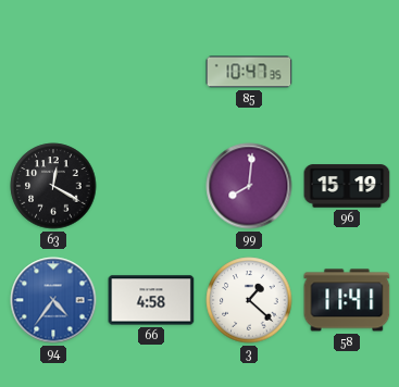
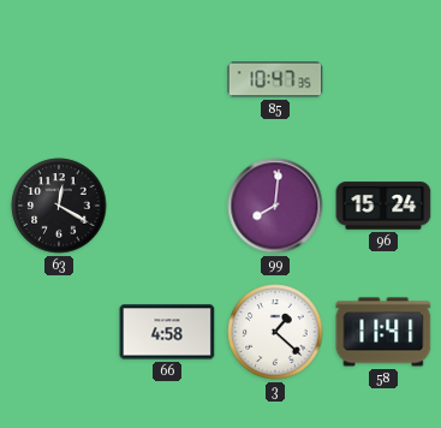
96: 15:19 -> 15:24 (383, 206)
94: 4:36 -> none (53, 300)
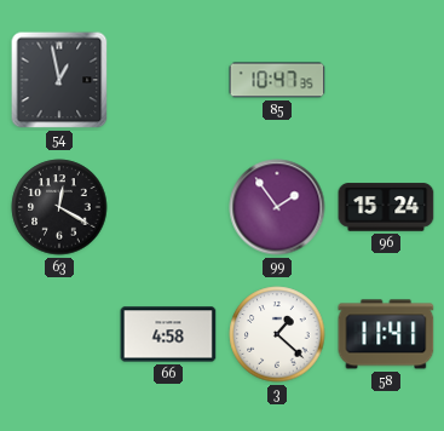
54: none -> 12:58 (59, 80)
99: 8:01 -> 1:54 (277, 207)
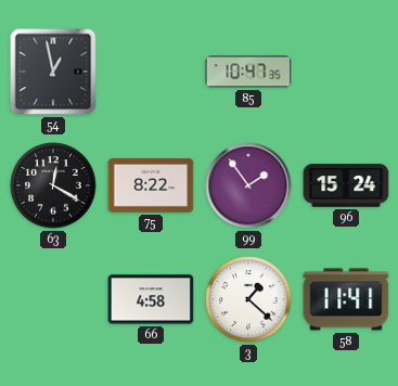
75: none -> 8:22 (151, 185)
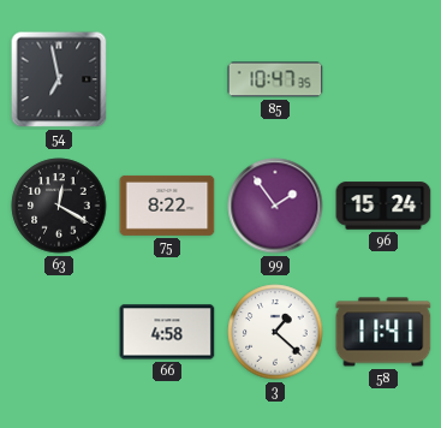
54: 12:58 -> 6:58 (59, 79)
